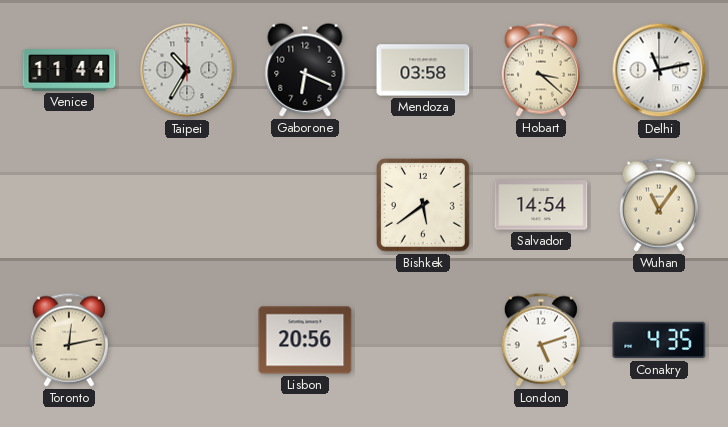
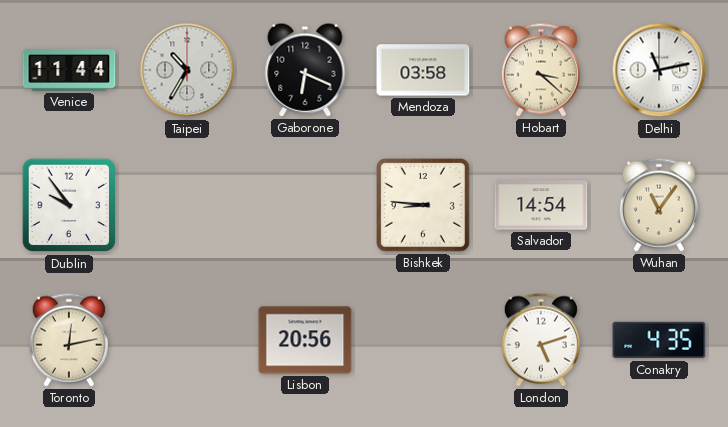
Dublin: none -> 9:54 (69, 205)
Bishkek: 5:39 -> 8:46 (423, 205)
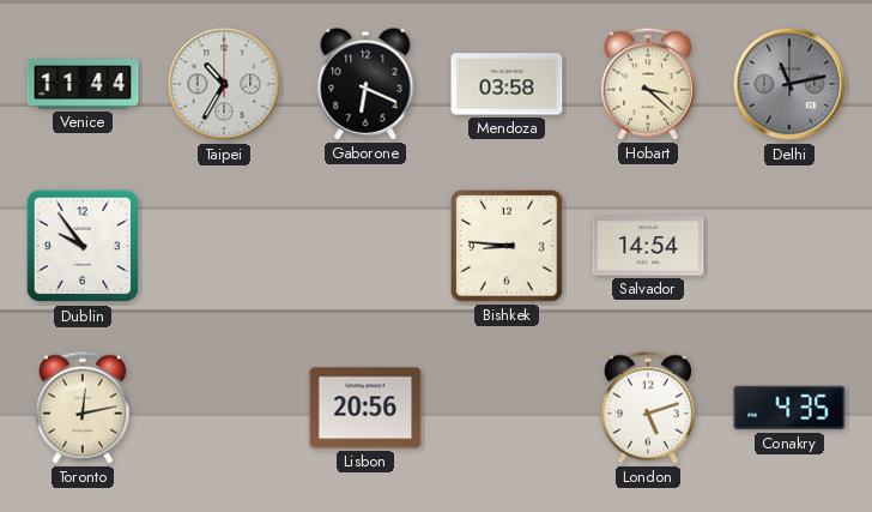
Delhi dial: white -> grey (789, 84)
Wuhan: 11:06 -> none (659, 205)
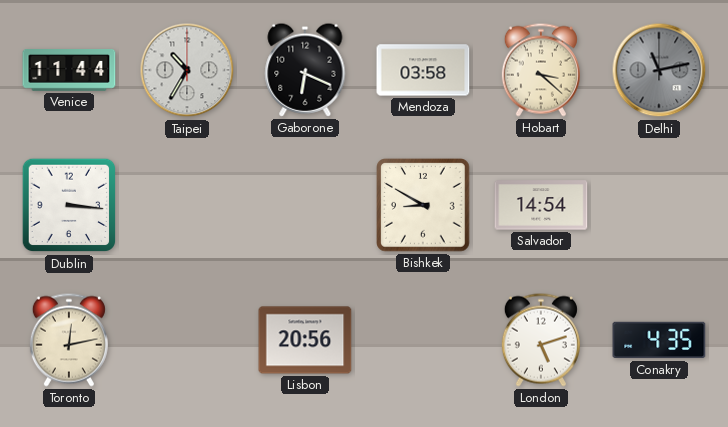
Dublin: 9:54 -> 3:16 (69, 205)
Bishkek: 8:46 -> 8:50 (423, 205)
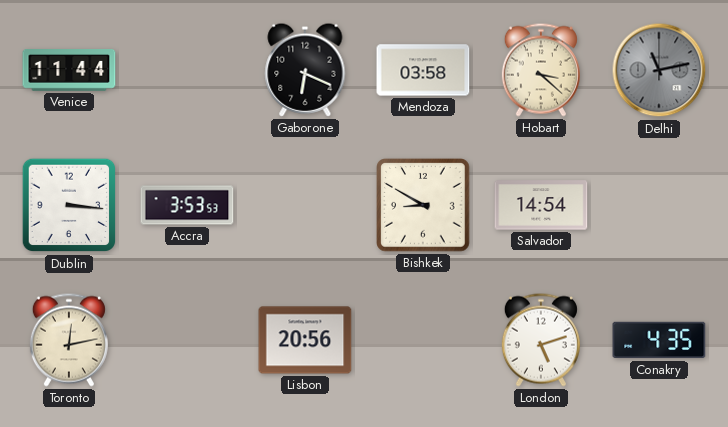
Taipei: 10:35 -> none (187, 70)
Accra: none -> 3:53 (187, 205)
